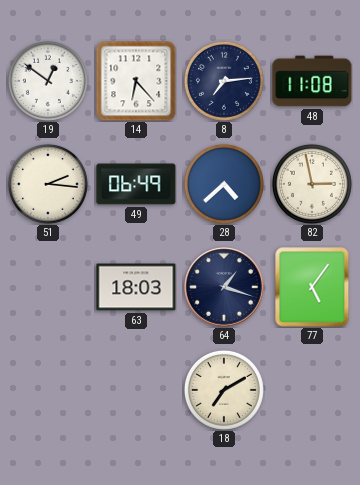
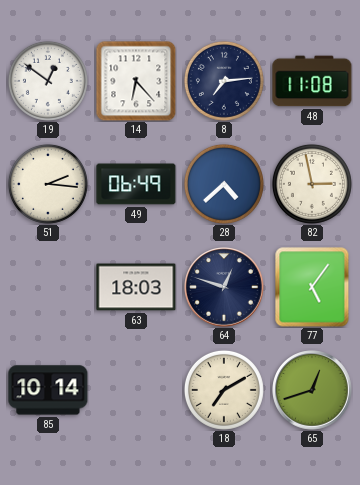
64: 1:18 -> 12:48 (224, 287)
85: none -> 10:14 (48, 390)
65: none -> 12:42 (312, 390)
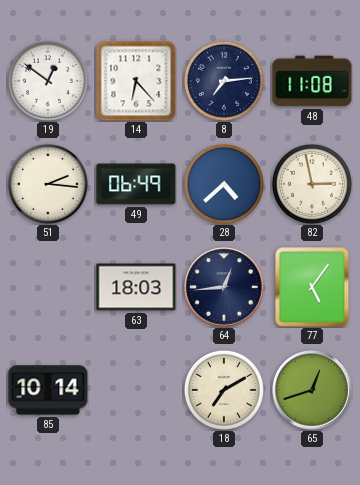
64: 12:48 -> 12:44 (224, 287)
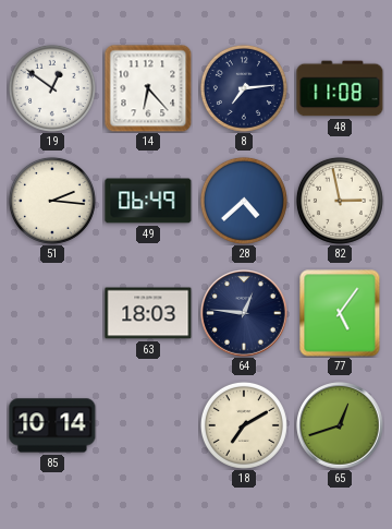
64: 12:44 -> 12:46 (244, 313)
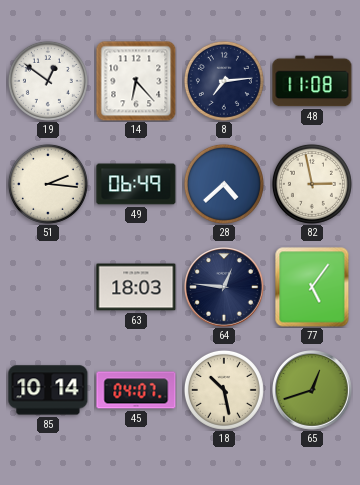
45: none -> 04:07 (136, 390)
18: 7:10 -> 10:28 (224, 390)
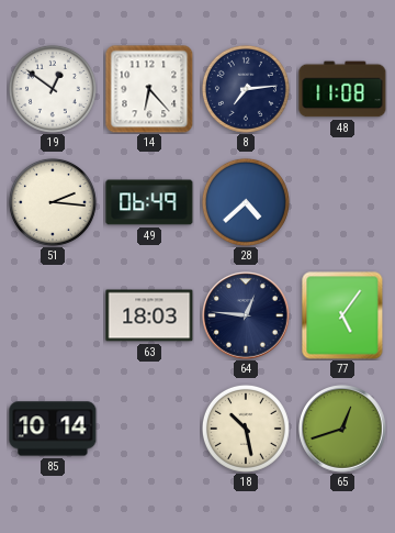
82: 2:58 -> none (312, 184)
45: 04:07 -> none (136, 390)
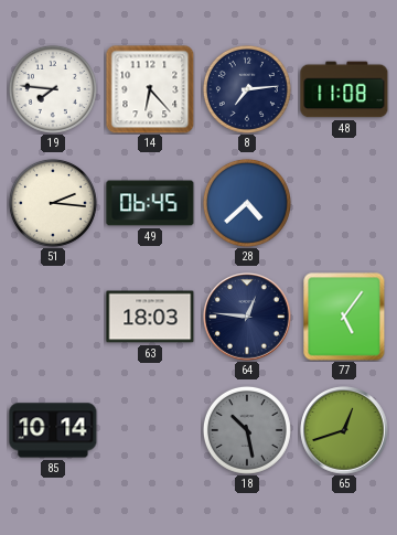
19: 12:51 -> 7:46 (53, 89)
49: 06:49 -> 06:45 (150, 203)
18 dial: cream -> grey (247, 430)
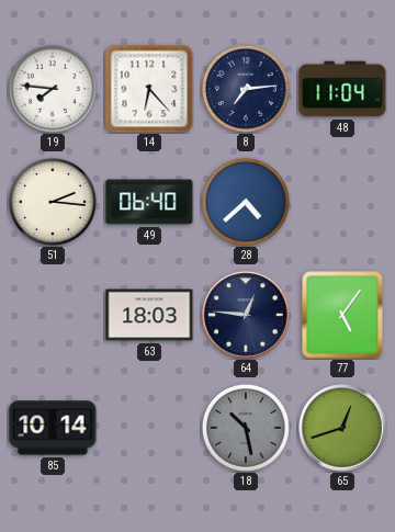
48: 11:08 -> 11:04 (342, 89)
49: 06:45 -> 06:40 (149, 202)
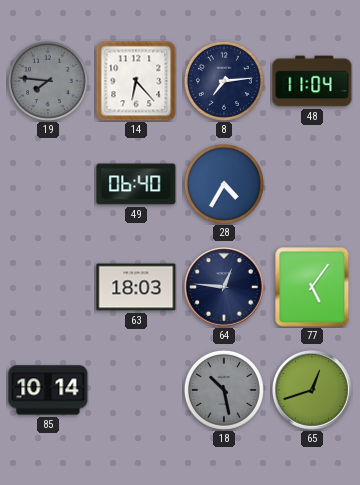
19 dial: white -> grey (48, 81)
51: 2:16 -> none (53, 202)
28: 4:38 -> 4:35 (224, 184)
